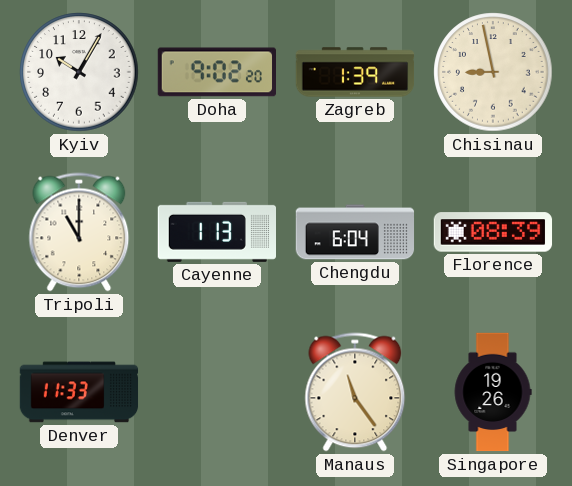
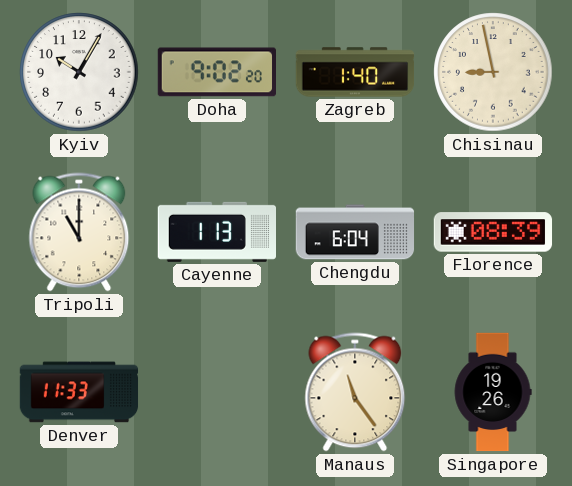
Zagreb: 1:39 -> 1:40 (355, 72)
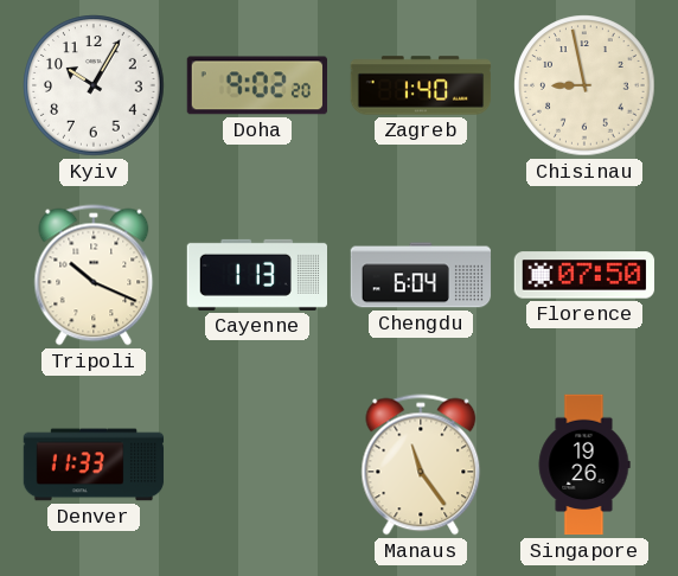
Tripoli: 11:00 -> 10:19 (94, 275)
Florence: 08:39 -> 07:50 (584, 275)
